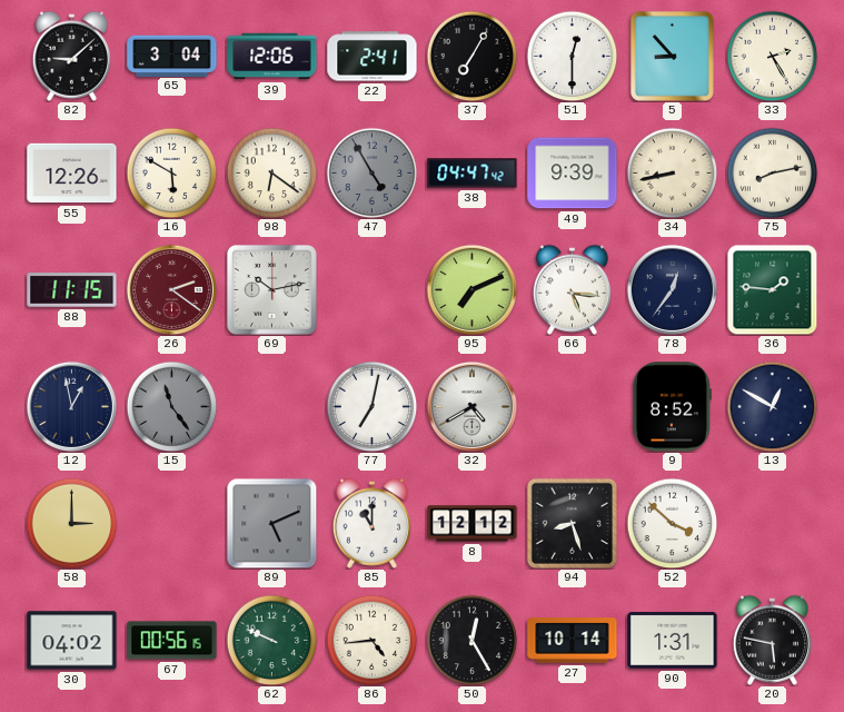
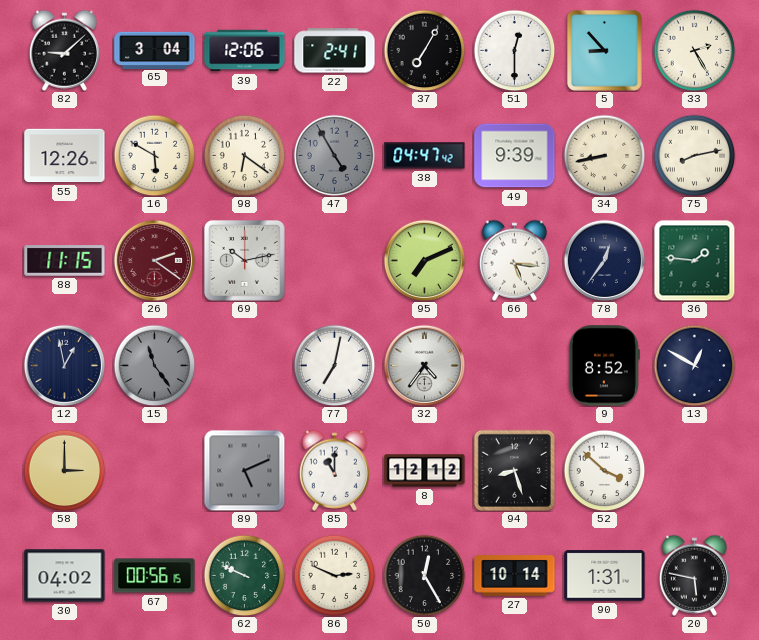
32: 4:40 -> 4:36 (424, 365)
86: 4:44 -> 2:49 (334, 575)
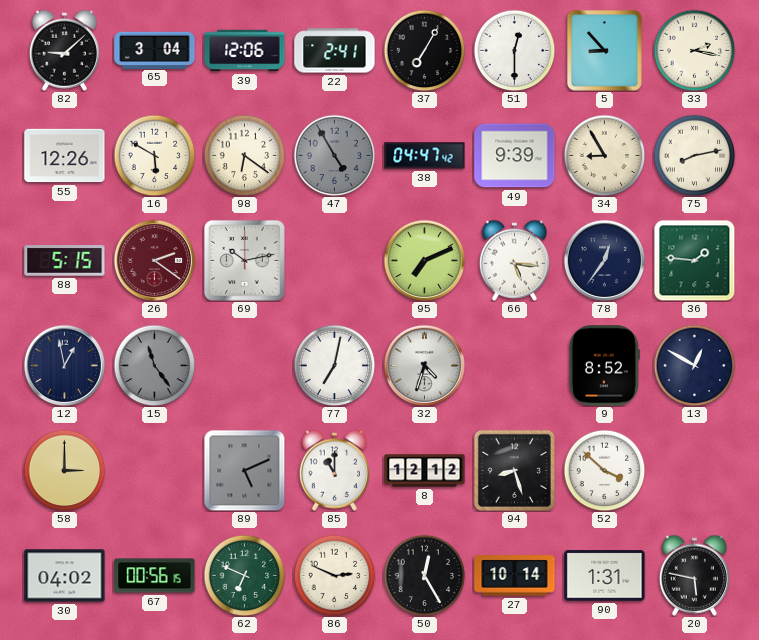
33: 2:25 -> 2:17 (694, 50)
34: 8:43 -> 8:55 (604, 155)
88: 11:15 -> 5:15 (65, 261)
32: 4:36 -> 4:33 (424, 365)
62: 9:49 -> 6:49 (244, 575)
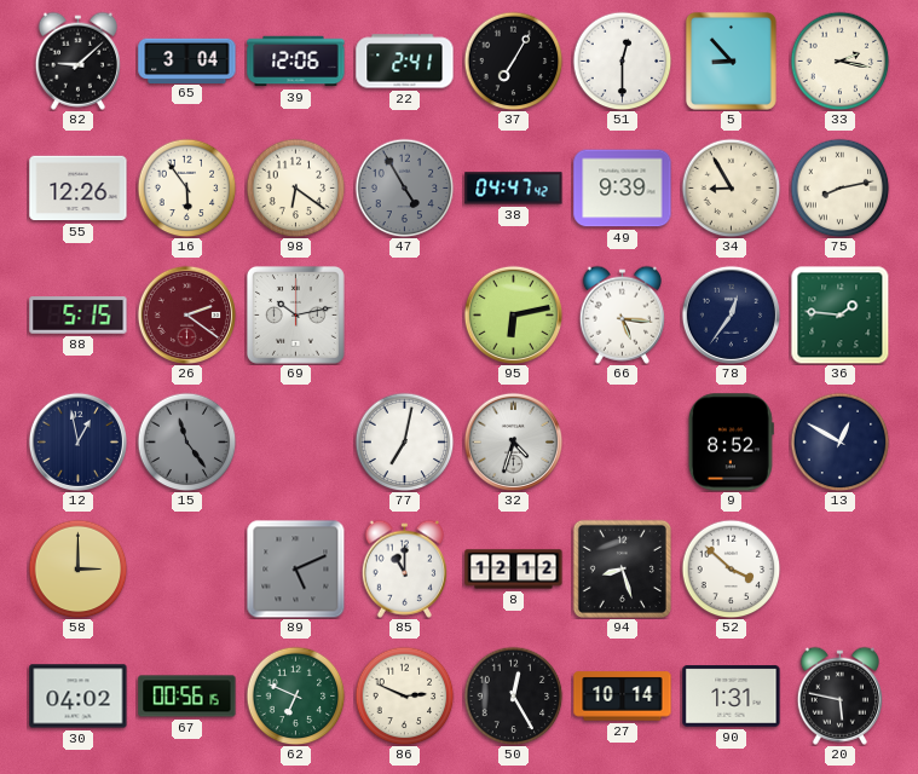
16: 5:50 -> 5:54 (186, 187)
95: 7:11 -> 6:13 (513, 314)
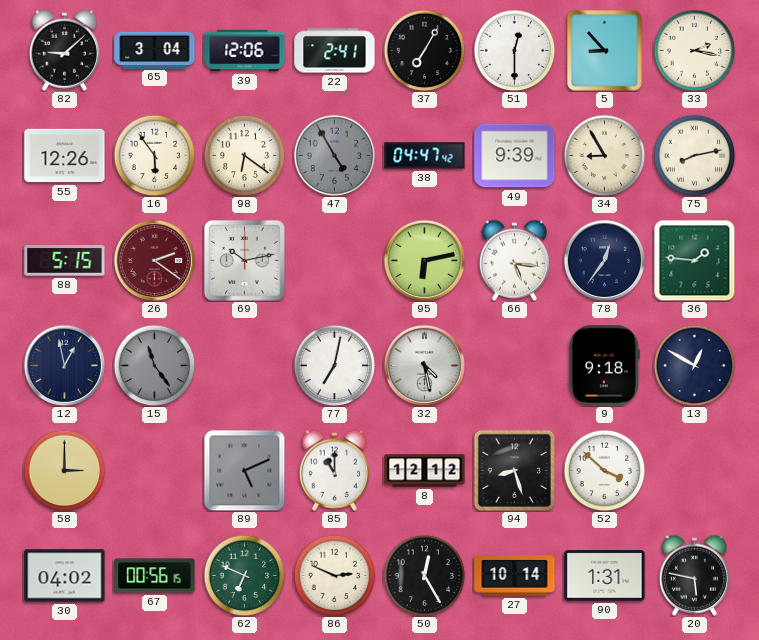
32: 4:33 -> 4:28 (424, 365)
9: 8:52 -> 9:18 (604, 366)
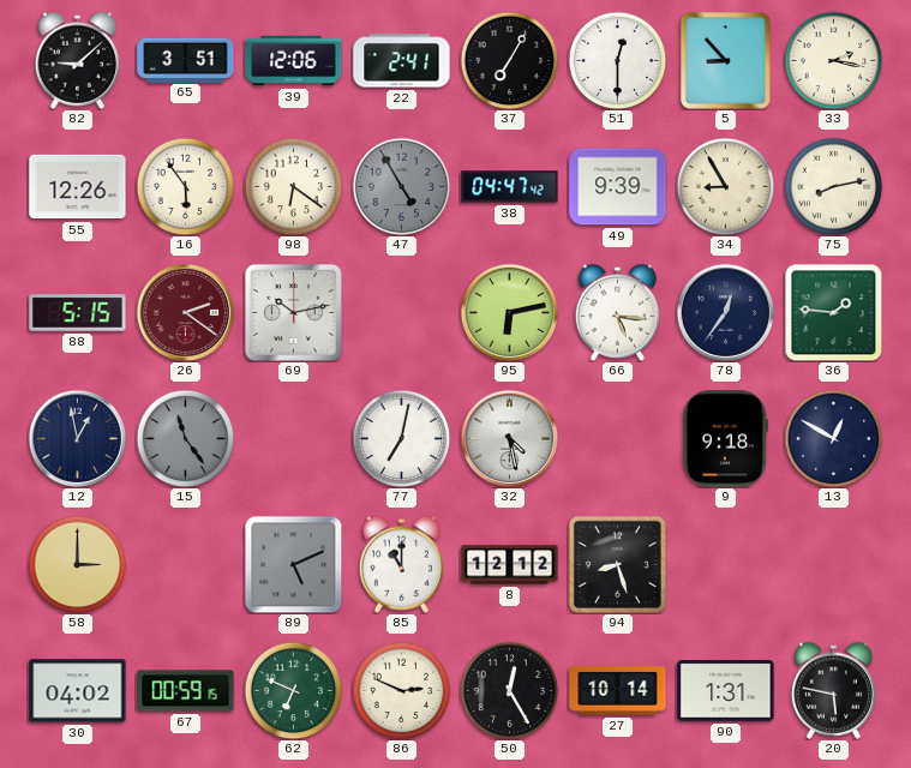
65: 3:04 -> 3:51 (186, 60)
52: 3:52 -> none (604, 470)
67: 00:56 -> 00:59 (186, 691)
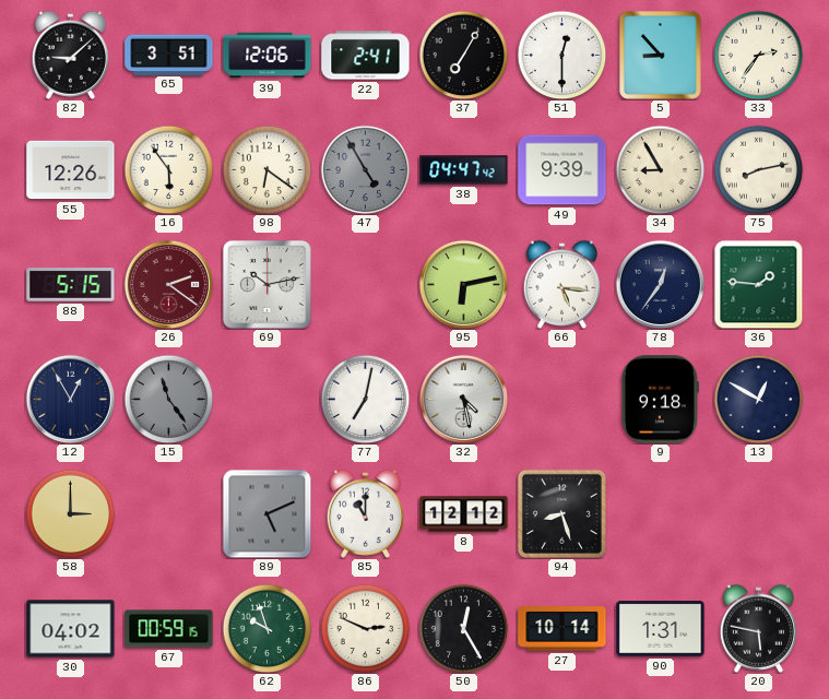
33: 2:17 -> 2:36 (758, 55)
12: 12:58 -> 12:55 (70, 399)
62: 6:49 -> 9:57 (267, 628)
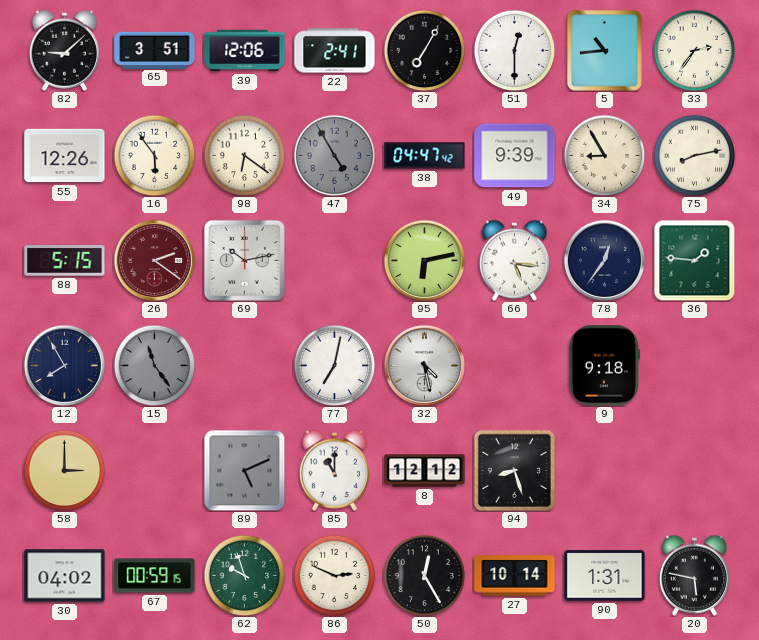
5: 8:53 -> 10:44 (604, 50)
12: 12:55 -> 7:55 (64, 365)
13: 12:50 -> none (758, 399)
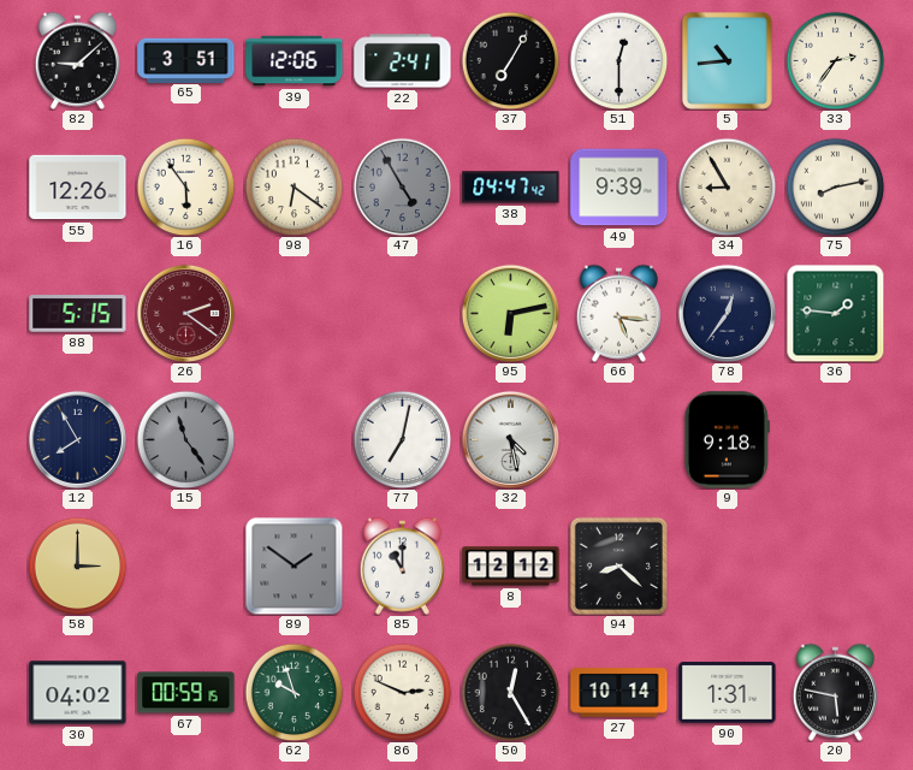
69: 10:13 -> none (244, 260)
89: 5:11 -> 1:51 (294, 565)
94: 8:27 -> 8:22 (618, 565)
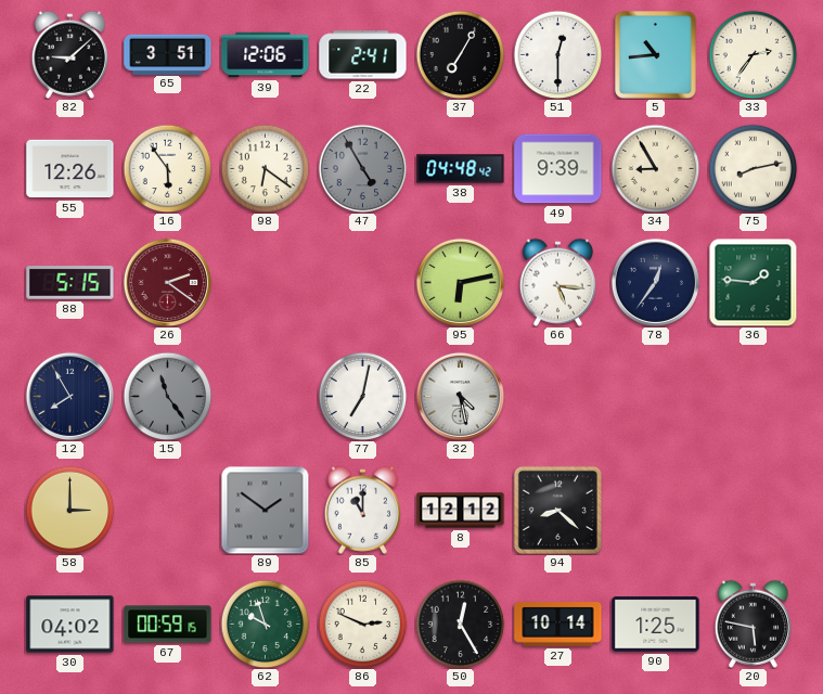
38: 04:47 -> 04:48 (461, 169)
9: 9:18 -> none (727, 440)
90: 1:31 -> 1:25 (656, 625)
